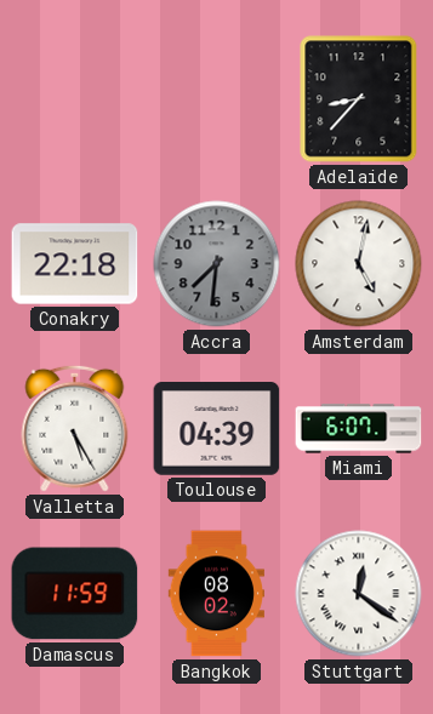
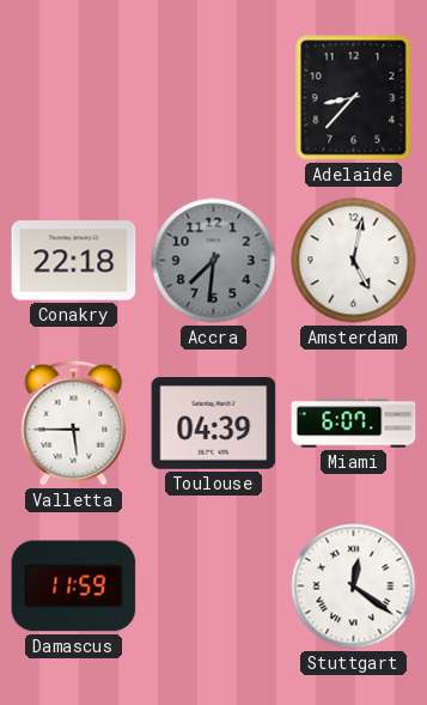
Valletta: 5:25 -> 5:45 (74, 423)
Bangkok: 08:02 -> none (216, 594)
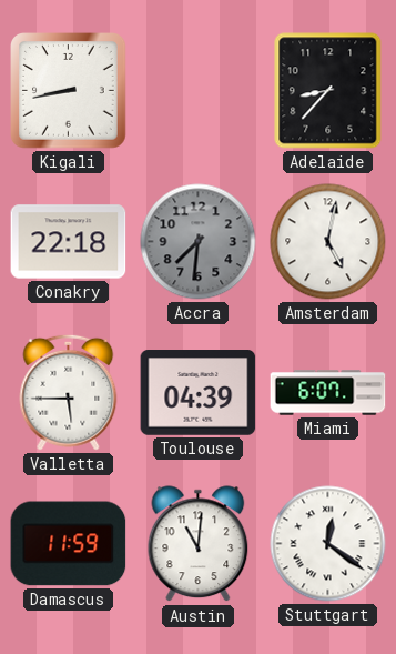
Kigali: none -> 8:43 (69, 91)
Austin: none -> 11:01 (199, 544)
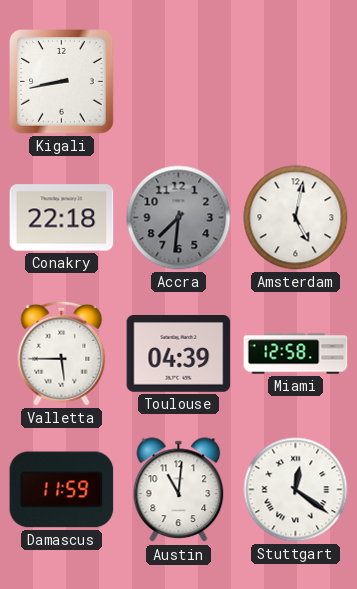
Adelaide: 8:37 -> none (328, 91)
Miami: 6:07 -> 12:58 (296, 354)
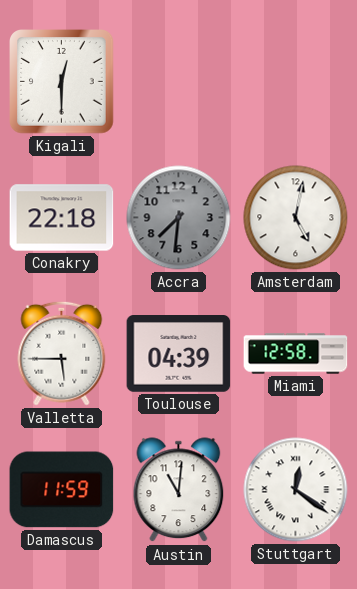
Kigali: 8:43 -> 12:30 (62, 82)
